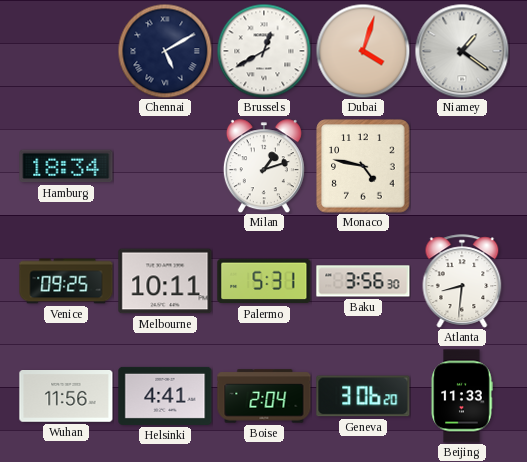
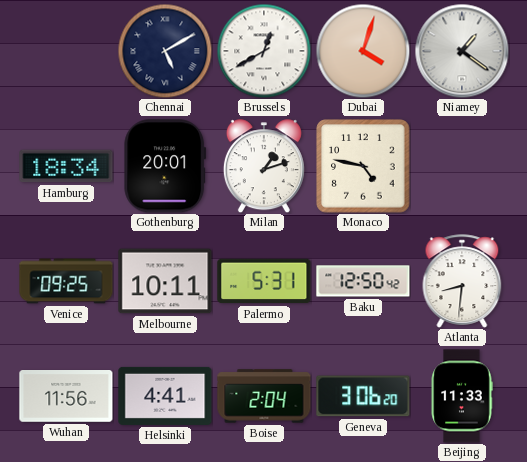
Gothenburg: none -> 20:01 (165, 166)
Baku: 3:56 -> 12:50 (363, 281)
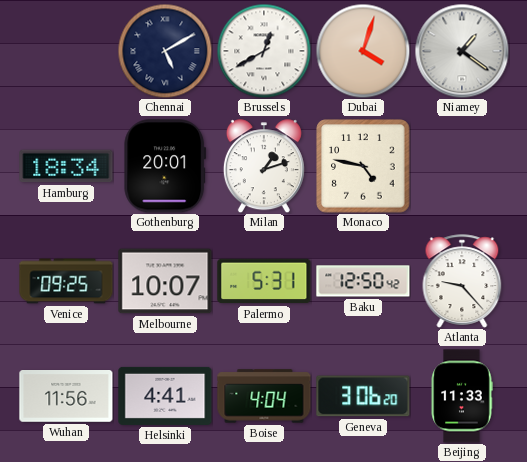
Melbourne: 10:11 -> 10:07 (165, 281)
Atlanta: 8:31 -> 9:23 (462, 281)
Boise: 2:04 -> 4:04 (264, 396)
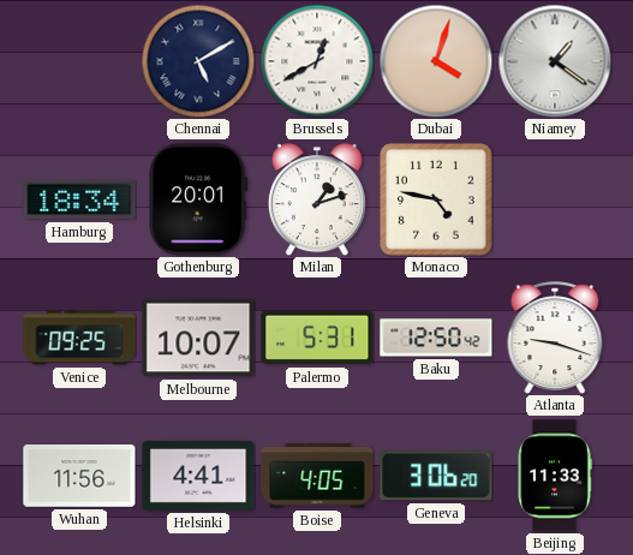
Atlanta: 9:23 -> 9:18 (555, 338)
Boise: 4:04 -> 4:05 (317, 476)
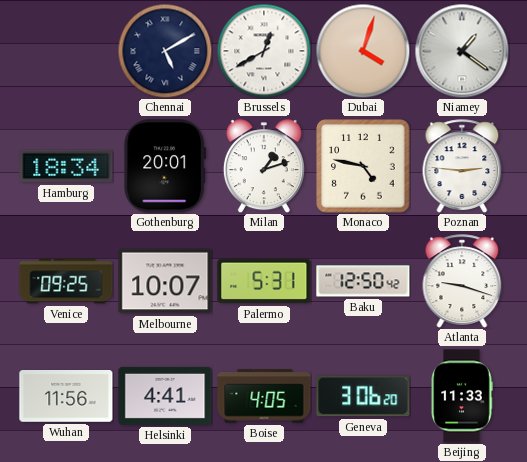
Poznan: none -> 2:46 (462, 166)
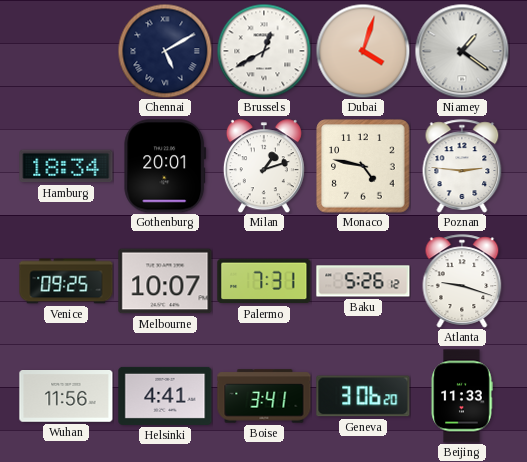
Palermo: 5:31 -> 7:31 (264, 281)
Baku: 12:50 -> 5:26 (363, 281)
Boise: 4:05 -> 3:41 (264, 396)
